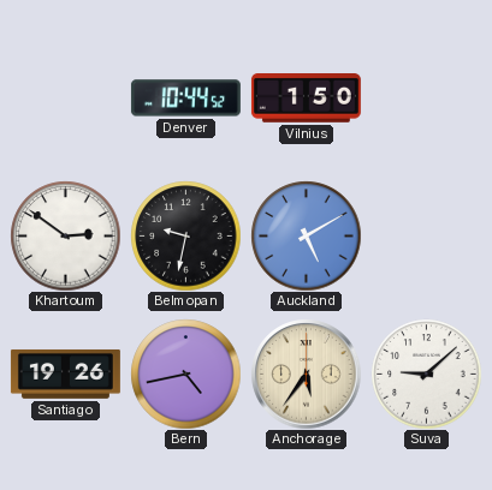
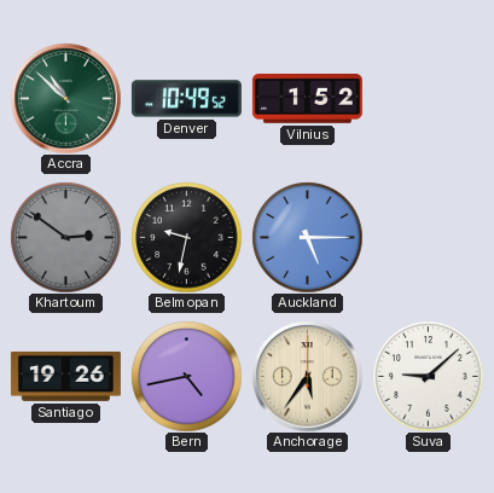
Accra: none -> 10:52 (65, 98)
Denver: 10:44 -> 10:49 (186, 99)
Vilnius: 1:50 -> 1:52 (307, 99)
Khartoum dial: white -> grey (65, 237)
Auckland: 5:10 -> 5:15 (307, 237)
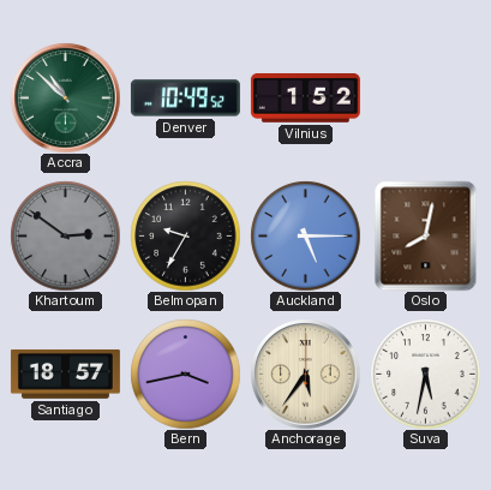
Belmopan: 9:32 -> 9:35 (185, 235)
Oslo: none -> 8:02 (426, 235)
Santiago: 19:26 -> 18:57 (65, 374)
Bern: 4:43 -> 3:43 (185, 374)
Suva: 9:08 -> 5:32 (425, 374)
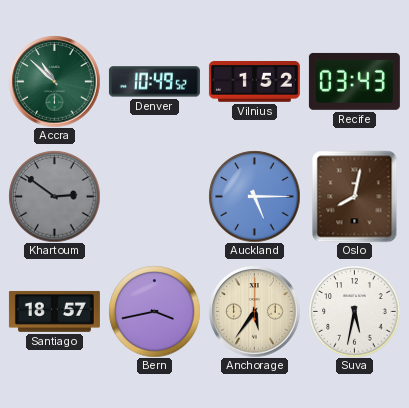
Recife: none -> 03:43 (354, 81)
Belmopan: 9:35 -> none (185, 235)
